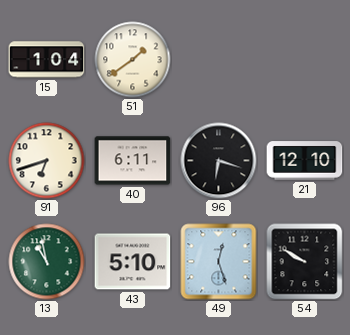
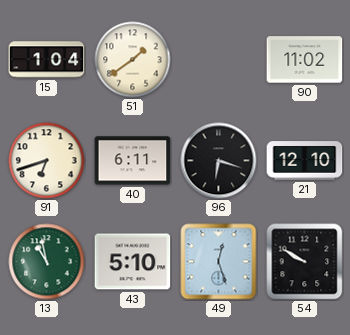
90: none -> 11:02 (305, 60)
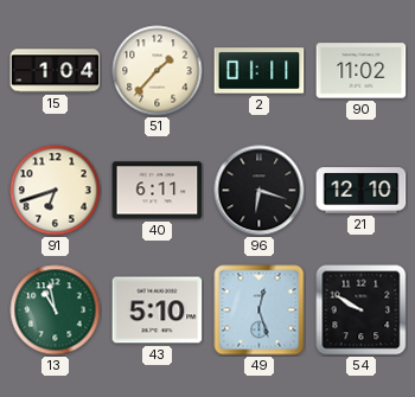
51: 1:39 -> 1:37 (158, 71)
2: none -> 01:11 (260, 71)
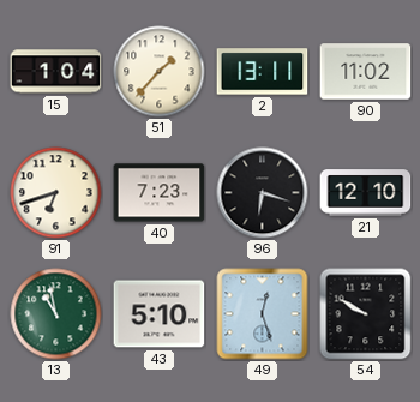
2: 01:11 -> 13:11 (263, 72)
40: 6:11 -> 7:23 (160, 193)
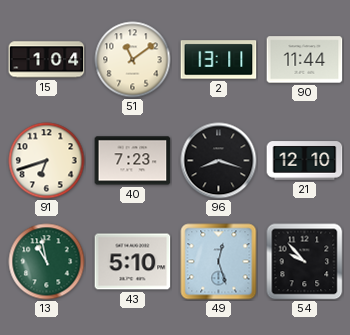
51: 1:37 -> 11:09 (133, 60)
90: 11:02 -> 11:44 (305, 60)
96: 6:18 -> 8:18 (219, 161)
54: 9:50 -> 9:53 (305, 262)
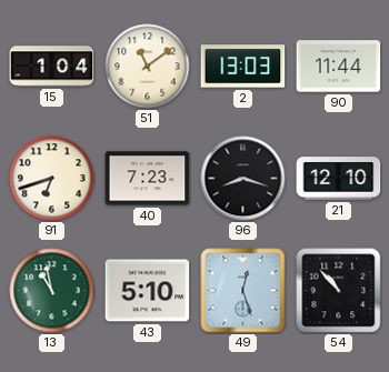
2: 13:11 -> 13:03 (243, 67)
54: 9:53 -> 10:53 (339, 291)
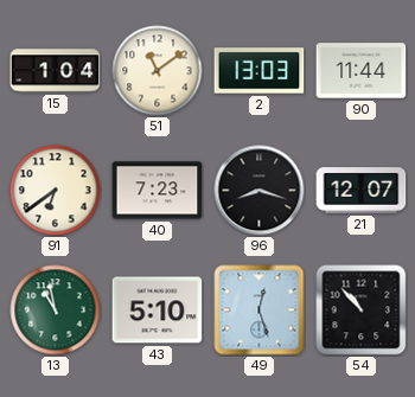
91: 6:42 -> 6:39 (56, 191)
21: 12:10 -> 12:07 (362, 191)
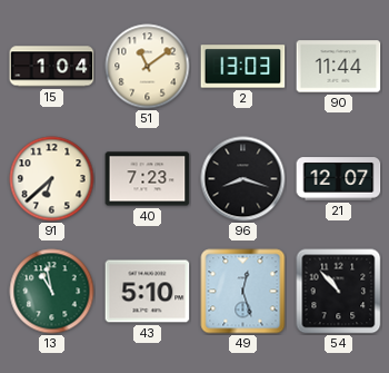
91: 6:39 -> 6:38 (52, 179)
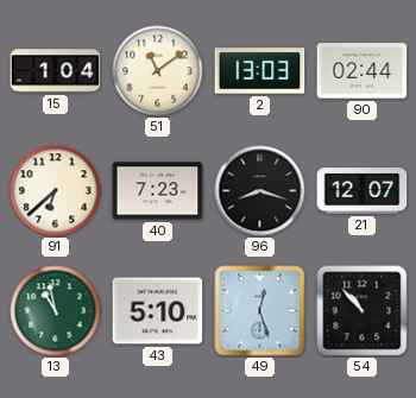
90: 11:44 -> 02:44 (363, 71)
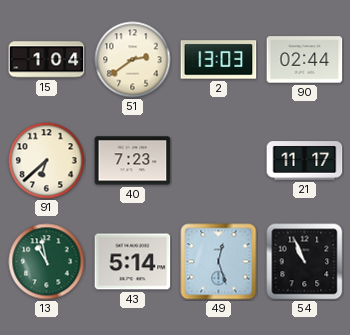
51: 11:09 -> 2:39 (133, 60)
96: 8:18 -> none (260, 191)
21: 12:07 -> 11:17 (305, 161)
43: 5:10 -> 5:14 (133, 262)
54: 10:53 -> 10:56 (305, 262)
